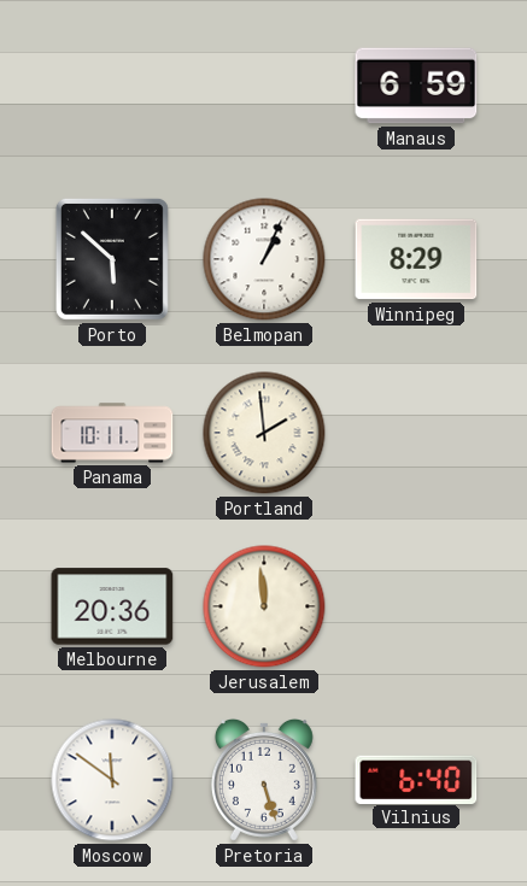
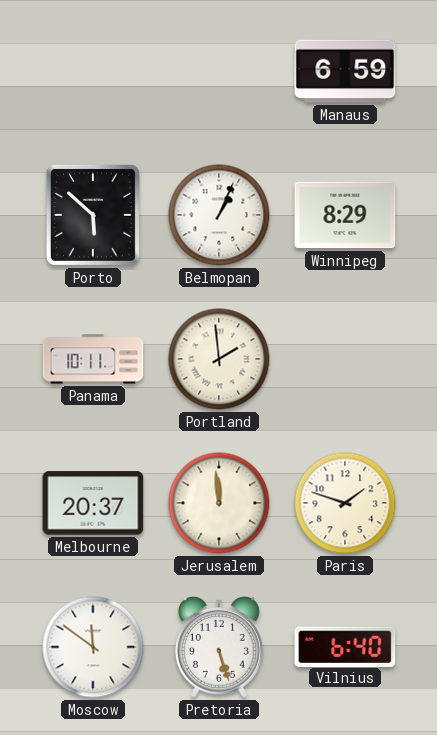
Melbourne: 20:36 -> 20:37 (93, 503)
Paris: none -> 1:48 (345, 503)
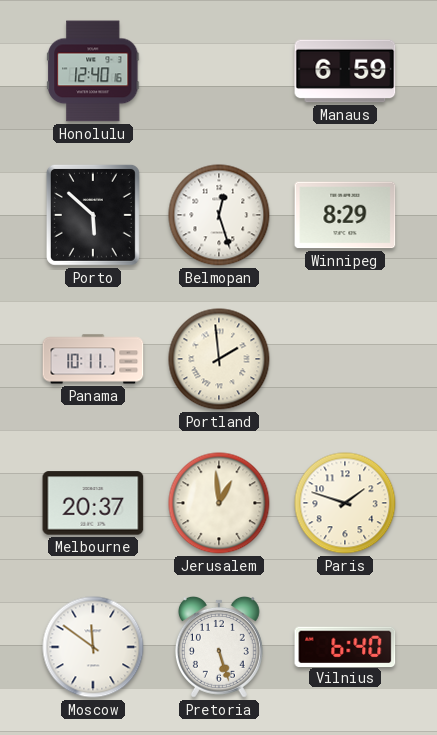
Honolulu: none -> 12:40 (93, 71)
Belmopan: 1:04 -> 12:27 (219, 215)
Jerusalem: 11:59 -> 12:59 (219, 503)
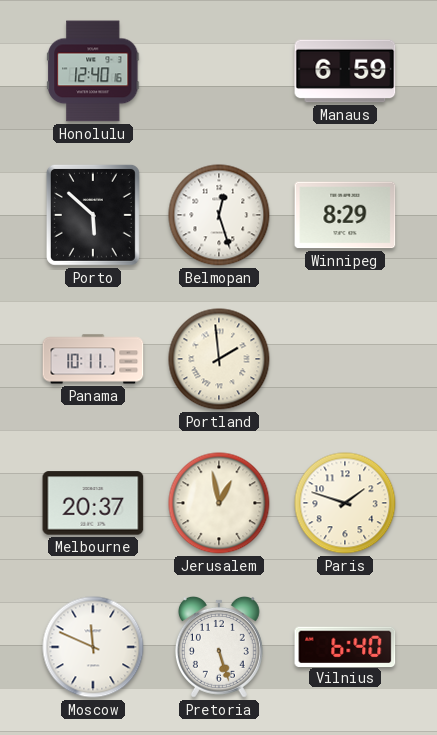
Jerusalem: 12:59 -> 12:58 (219, 503)
Moscow: 11:51 -> 11:49 (93, 647)
